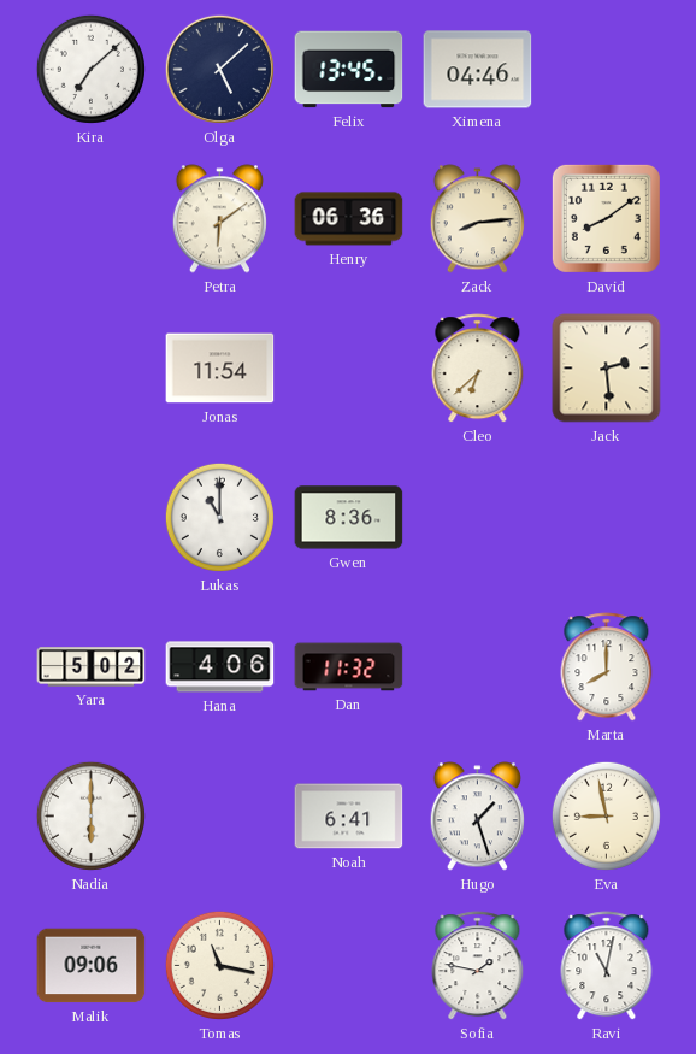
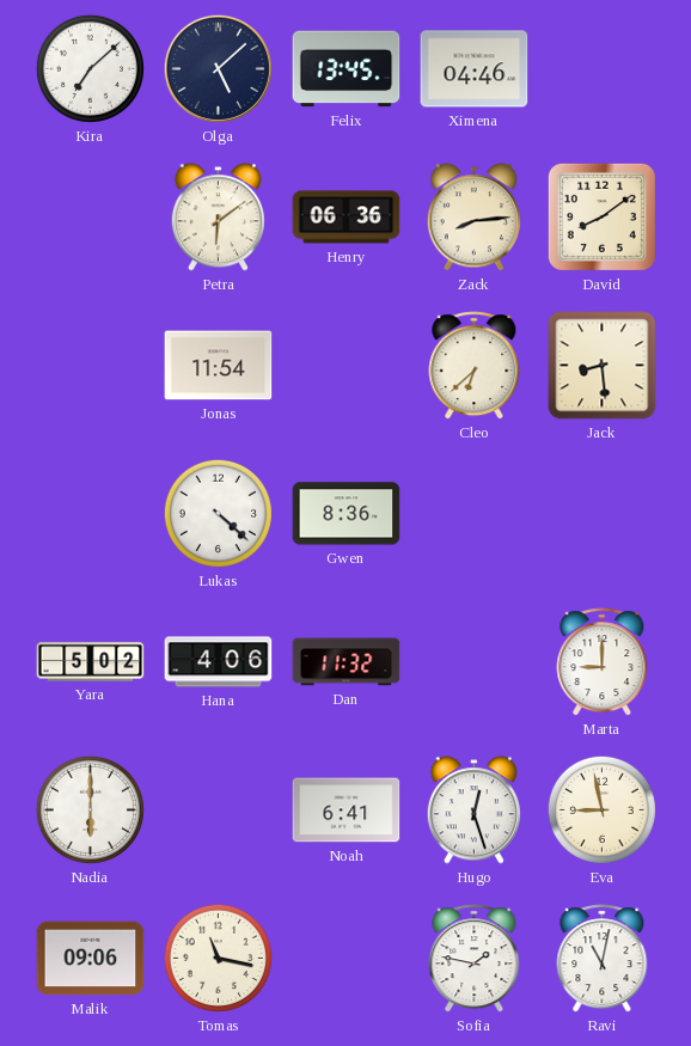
Jack: 2:29 -> 8:29 (603, 366)
Lukas: 11:00 -> 4:22 (218, 513)
Marta: 8:00 -> 9:00 (603, 662)
Hugo: 1:27 -> 12:27 (473, 811)
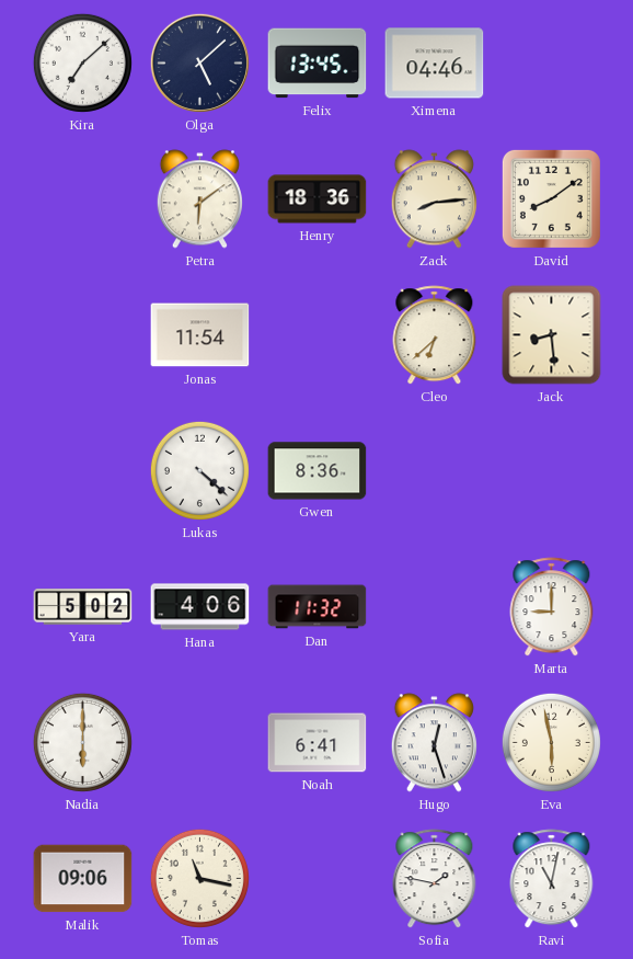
Henry: 06:36 -> 18:36 (318, 199)
Eva: 8:58 -> 5:58 (551, 742)
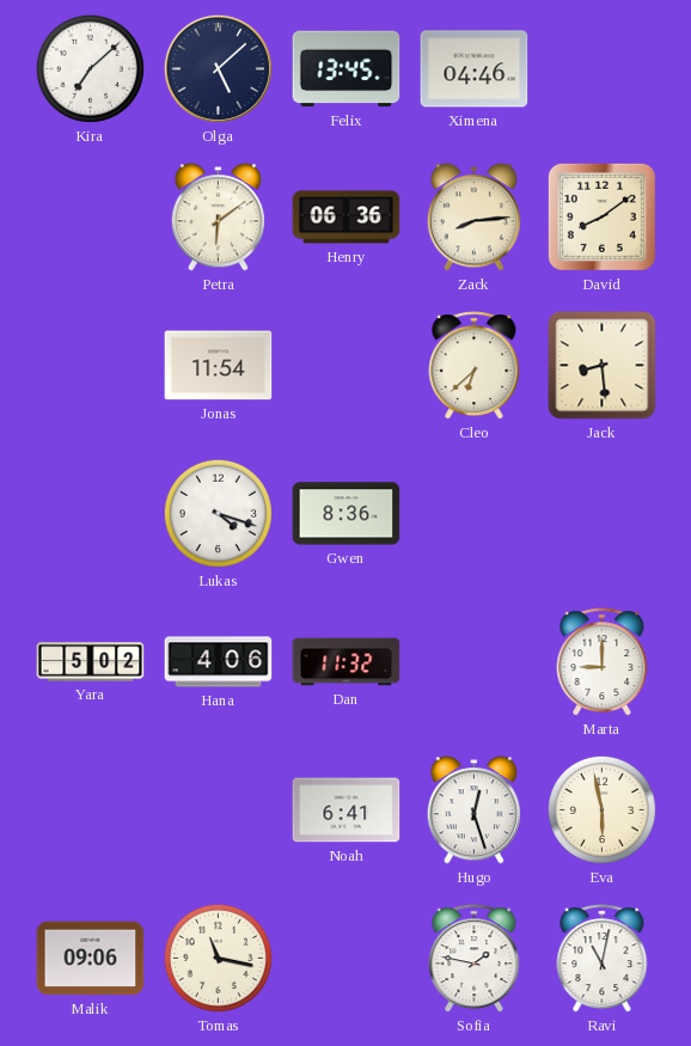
Henry: 18:36 -> 06:36 (347, 218)
Lukas: 4:22 -> 4:18 (218, 513)
Nadia: 6:00 -> none (82, 742)
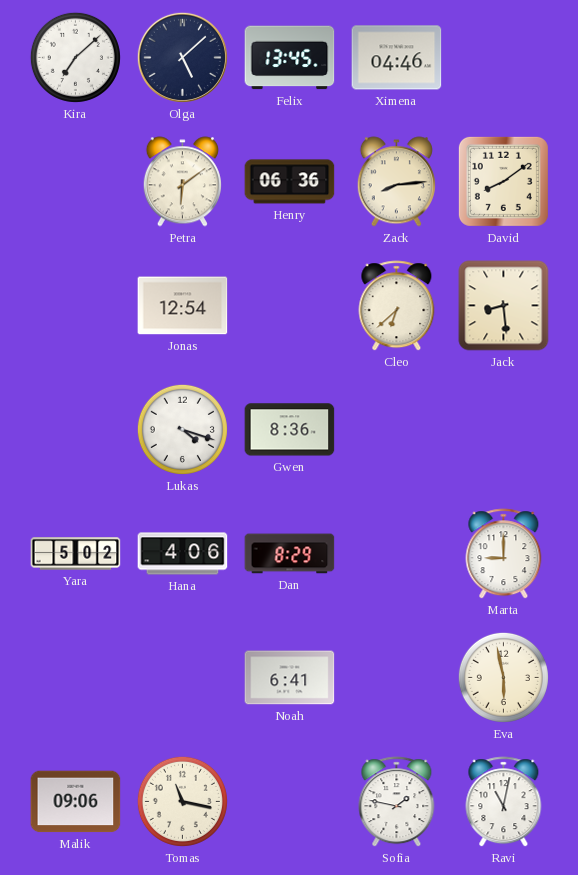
Jonas: 11:54 -> 12:54 (183, 306)
Dan: 11:32 -> 8:29 (290, 554)
Hugo: 12:27 -> none (473, 811)
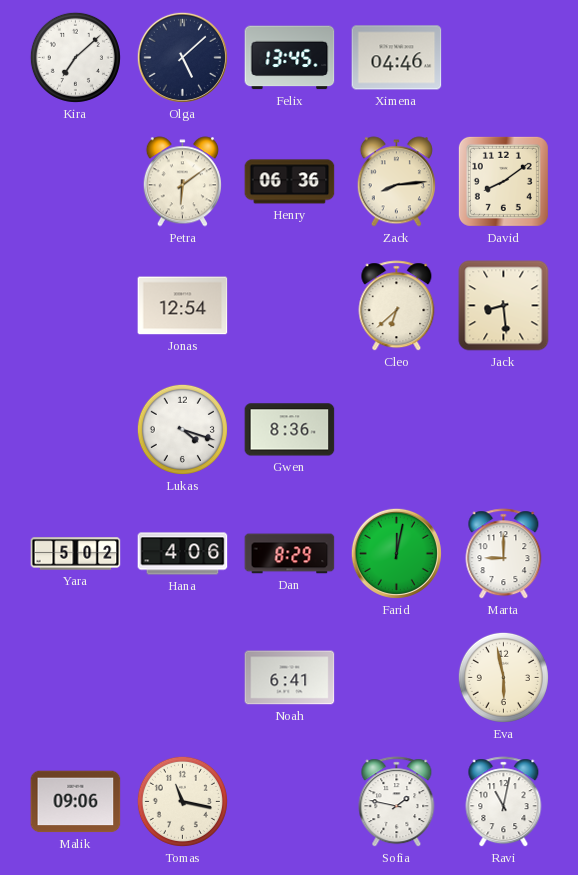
Farid: none -> 12:02 (396, 553)
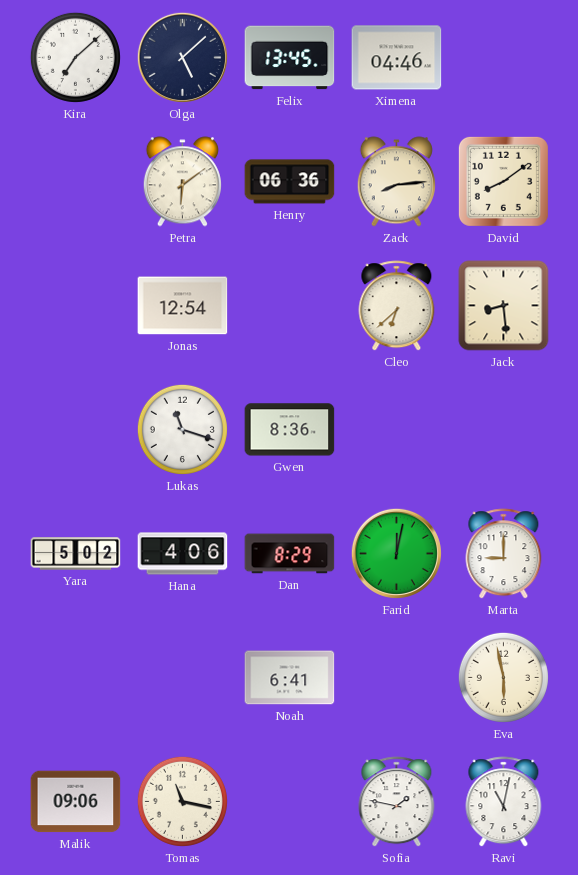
Lukas: 4:18 -> 11:18 (182, 429)
